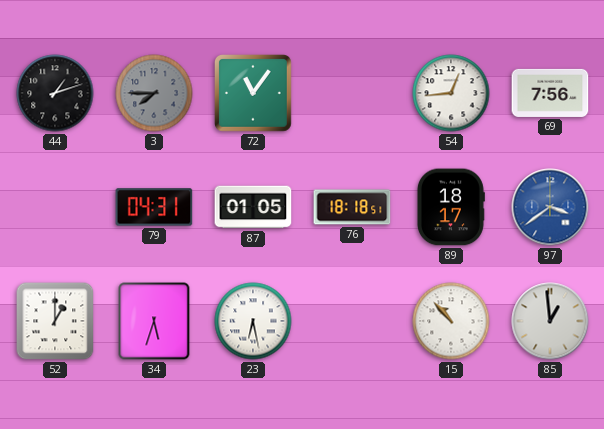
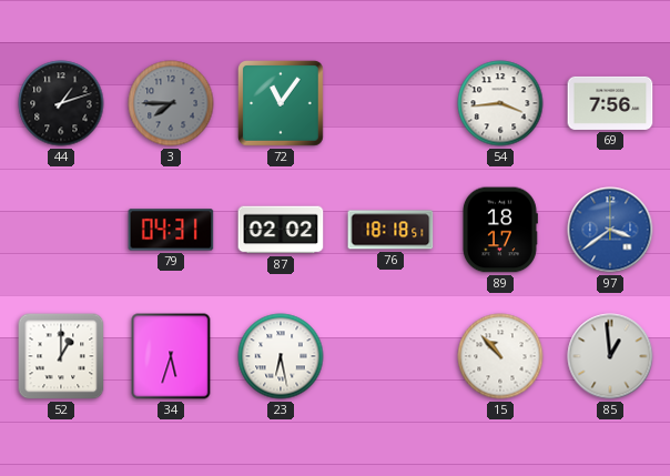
54: 12:44 -> 3:44 (500, 103)
87: 01:05 -> 02:02 (281, 230)
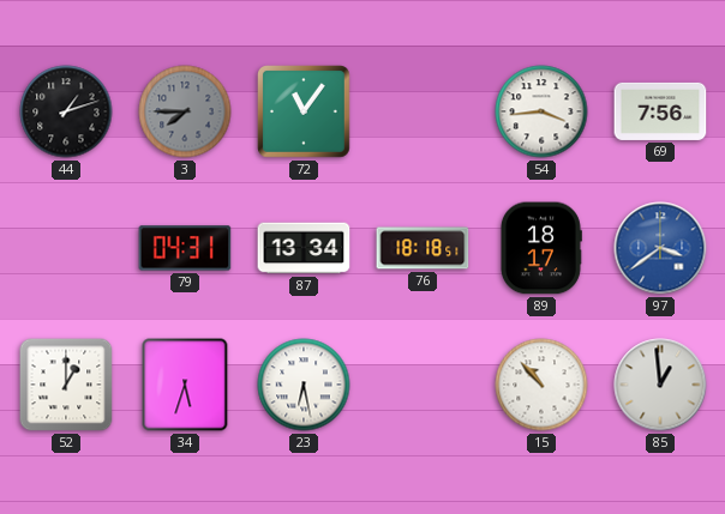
87: 02:02 -> 13:34 (304, 248)
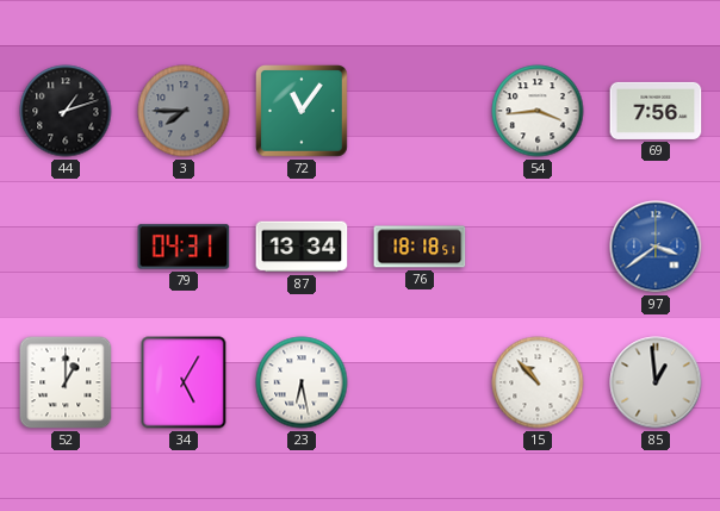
89: 18:17 -> none (540, 248)
34: 5:33 -> 5:05 (184, 382)
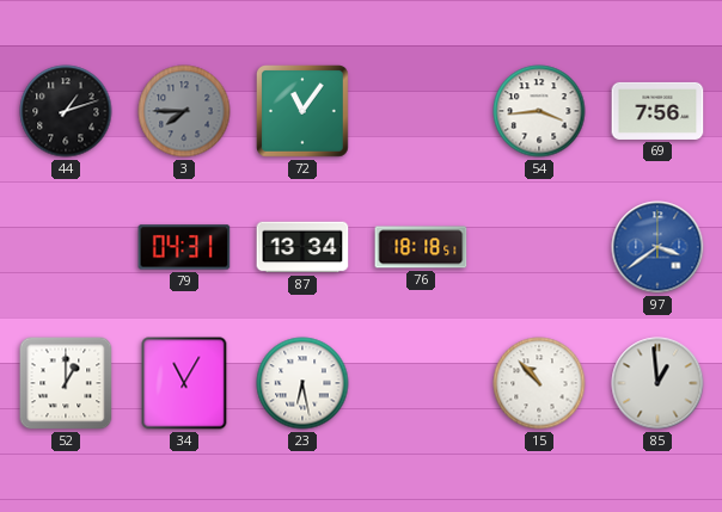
34: 5:05 -> 11:05 (184, 383)
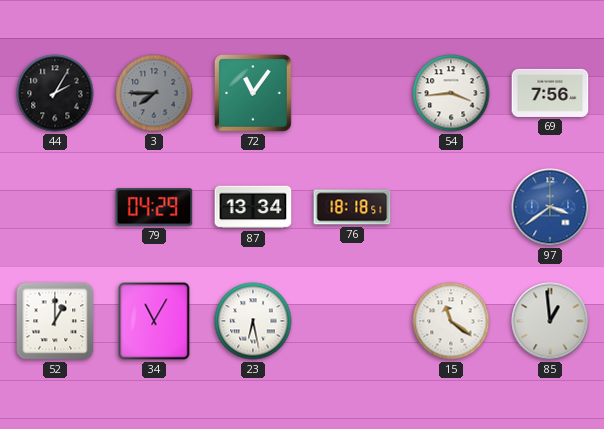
44: 1:12 -> 2:05 (55, 93)
79: 04:31 -> 04:29 (154, 207)
15: 10:53 -> 11:21 (451, 321)
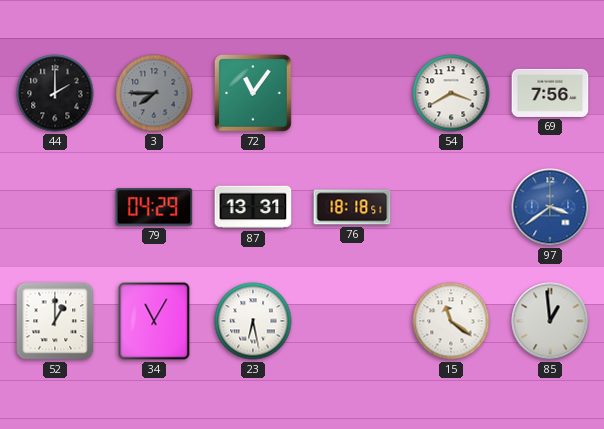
44: 2:05 -> 2:00 (55, 93)
54: 3:44 -> 3:40 (451, 93)
87: 13:34 -> 13:31 (253, 207)
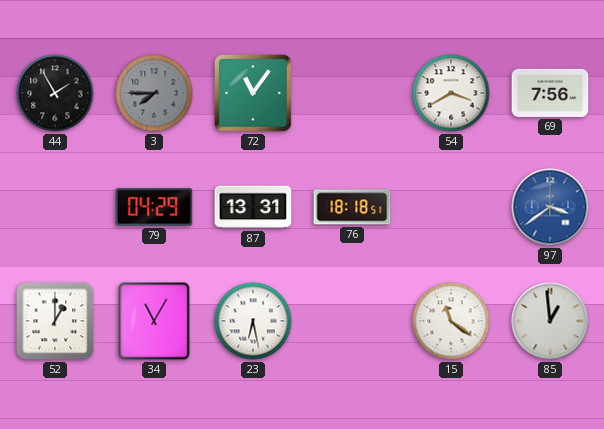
44: 2:00 -> 1:55 (55, 93)
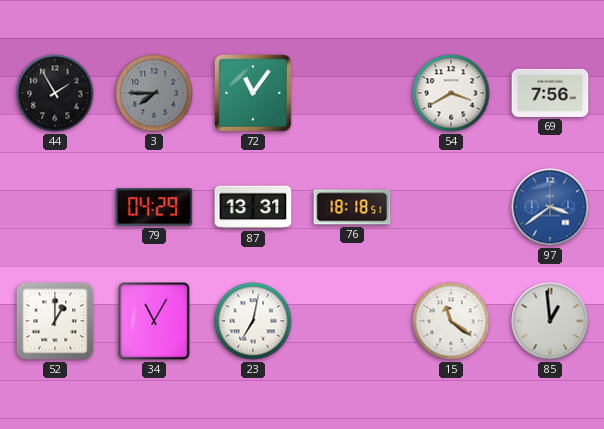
23: 6:28 -> 7:02 (253, 321)
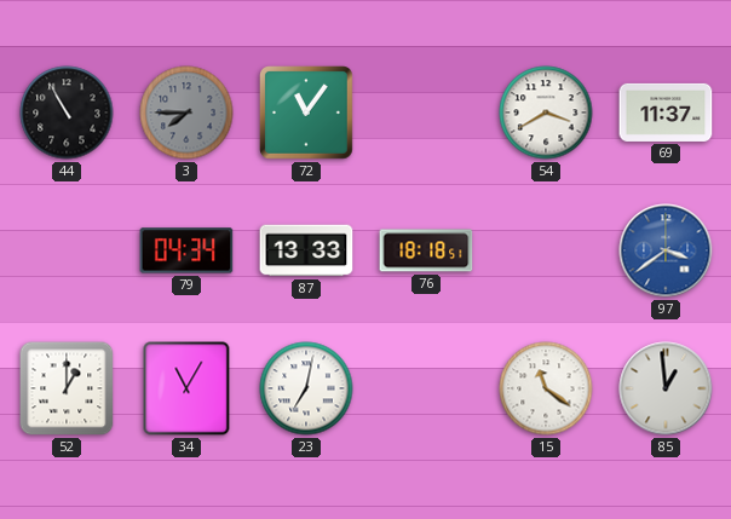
44: 1:55 -> 10:55 (67, 113)
69: 7:56 -> 11:37 (666, 113)
79: 04:29 -> 04:34 (186, 250)
87: 13:31 -> 13:33 (306, 250)
